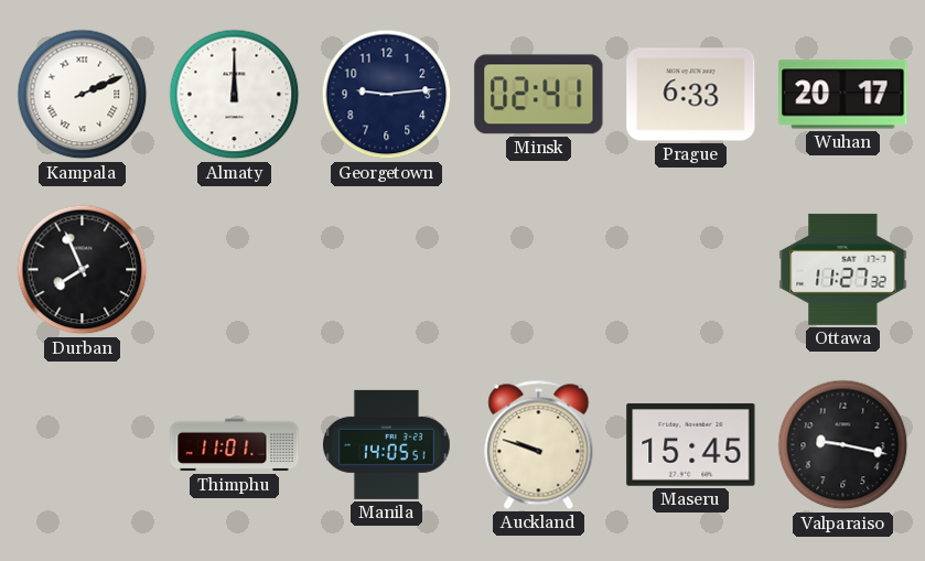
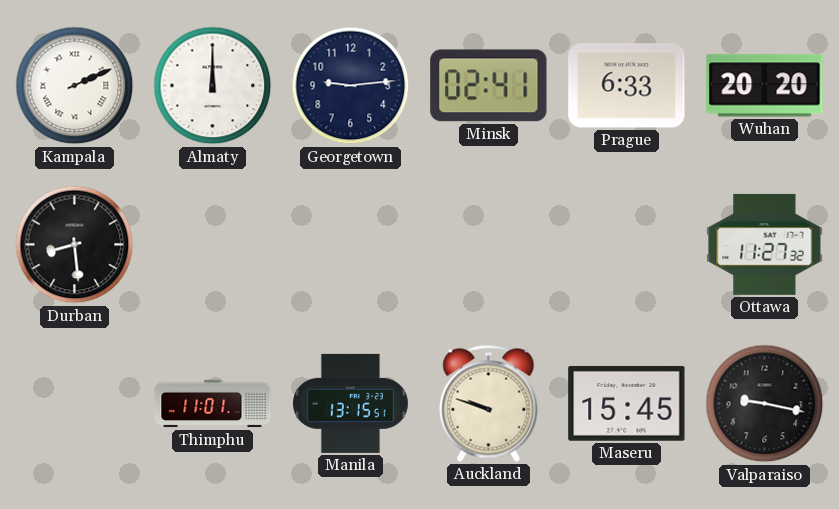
Wuhan: 20:17 -> 20:20 (765, 86)
Durban: 7:56 -> 8:29 (75, 245)
Manila: 14:05 -> 13:15 (350, 403)
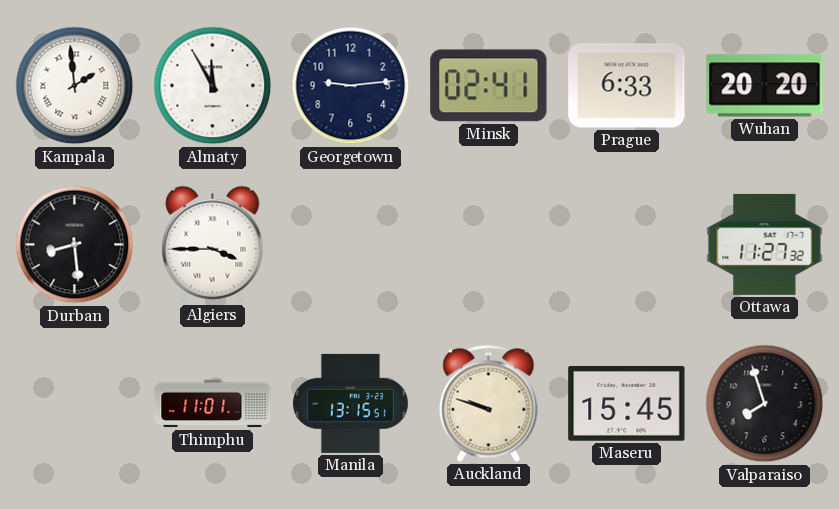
Kampala: 2:11 -> 1:59 (75, 86)
Almaty: 12:00 -> 11:55 (213, 86)
Algiers: none -> 3:45 (213, 244)
Valparaiso: 9:17 -> 7:57 (765, 404)
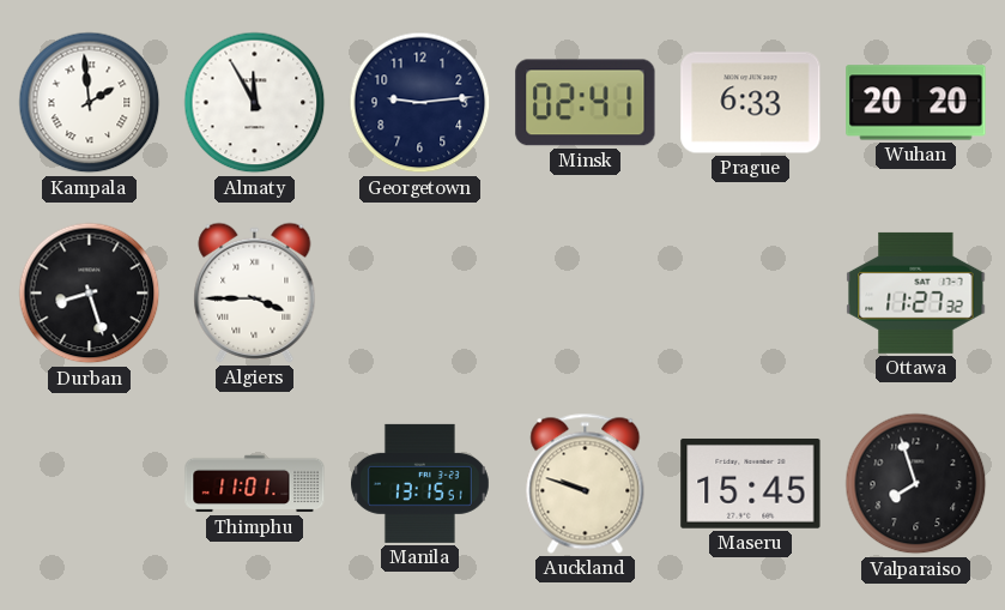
Durban: 8:29 -> 8:27 (90, 294)
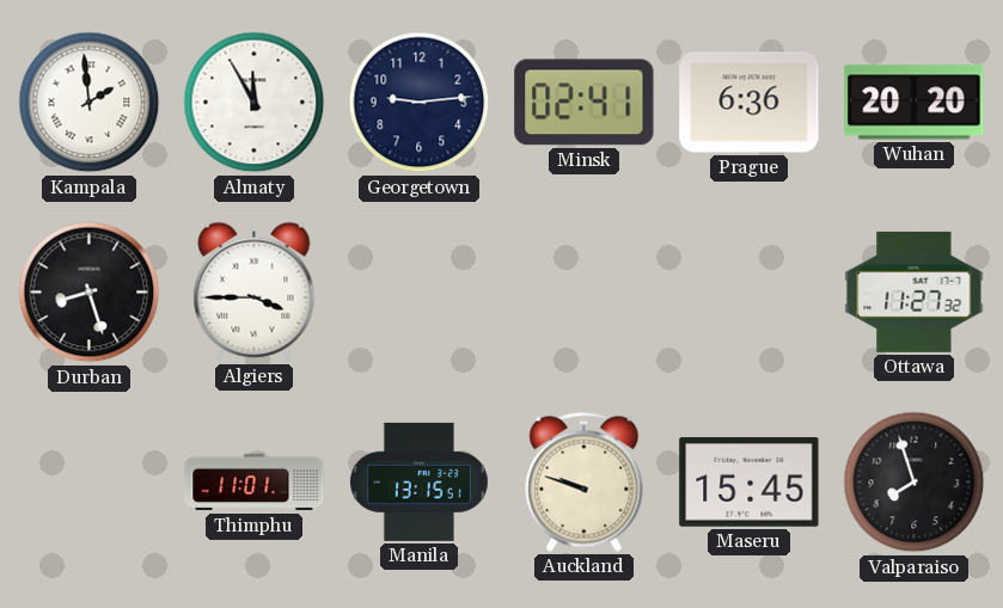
Prague: 6:33 -> 6:36 (750, 103)
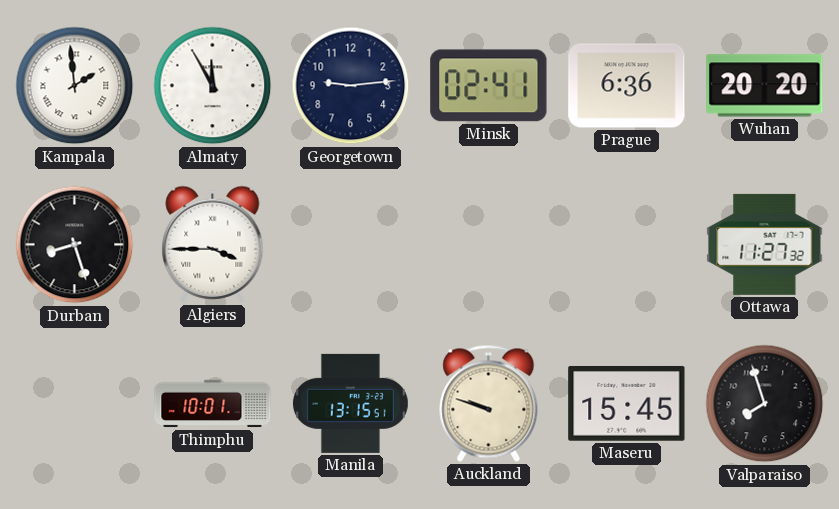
Thimphu: 11:01 -> 10:01 (213, 404)
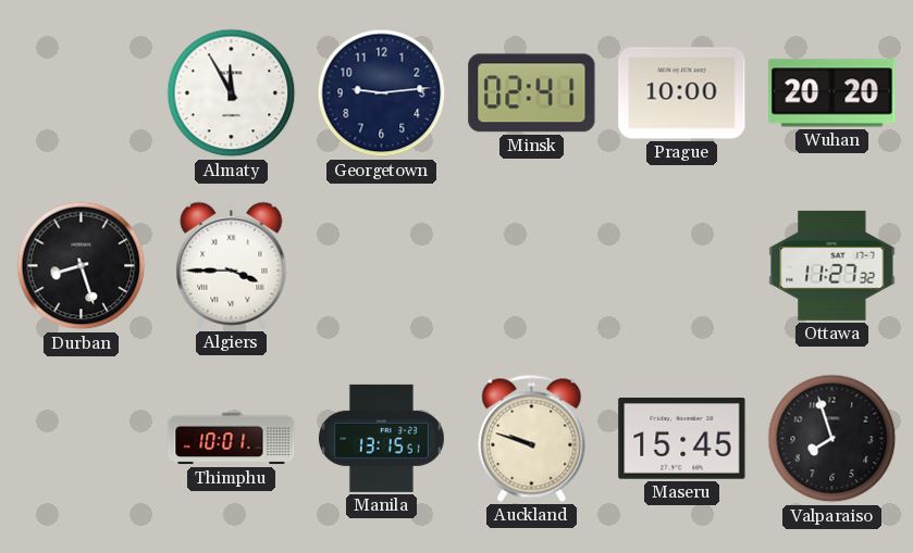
Kampala: 1:59 -> none (75, 86)
Prague: 6:36 -> 10:00 (682, 93)
